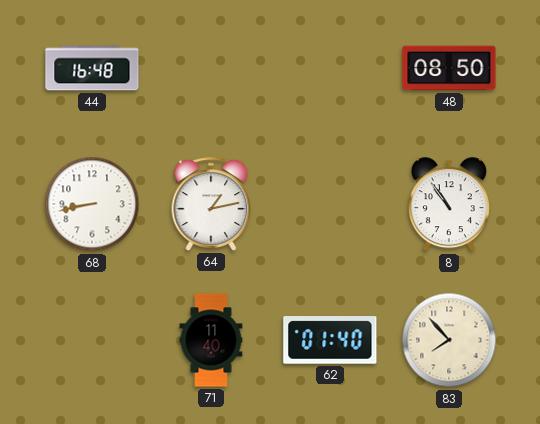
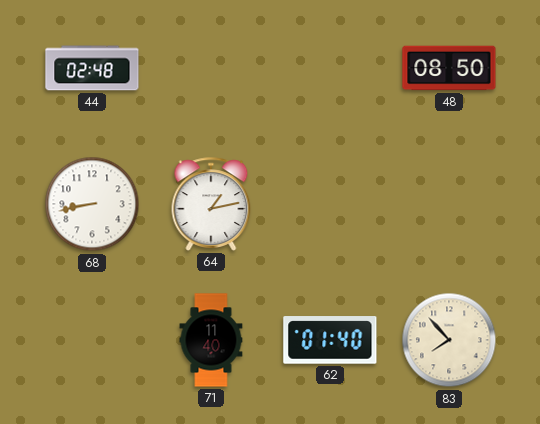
44: 16:48 -> 02:48 (92, 68)
8: 10:54 -> none (449, 205)
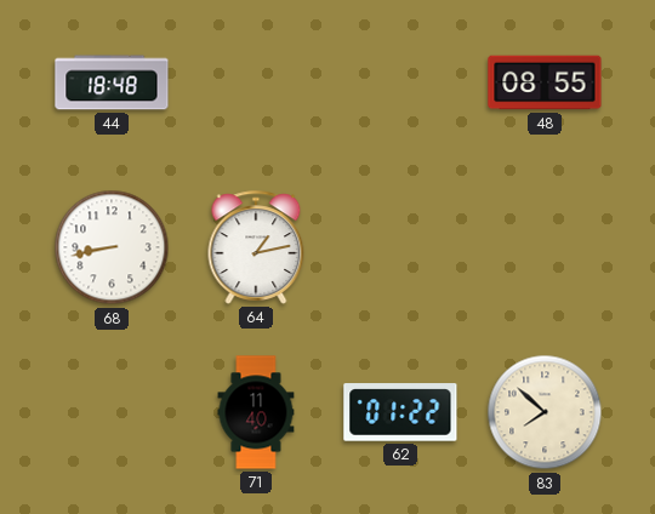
44: 02:48 -> 18:48 (112, 82)
48: 08:50 -> 08:55 (545, 82)
62: 01:40 -> 01:22 (400, 412)
83: 7:53 -> 7:52 (545, 412)
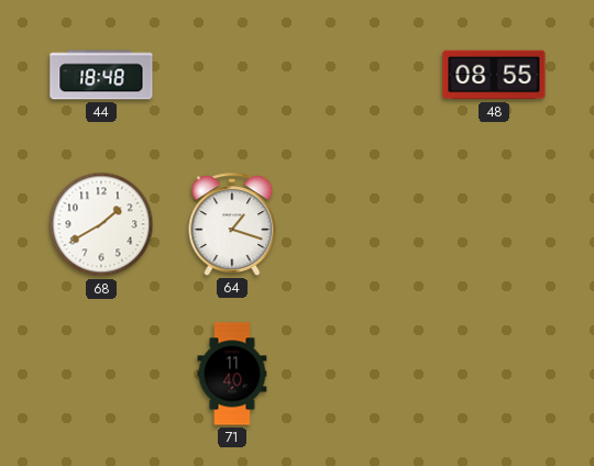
68: 8:43 -> 1:40 (101, 224)
64: 1:13 -> 1:18 (232, 224)
62: 01:22 -> none (400, 412)
83: 7:52 -> none (545, 412)
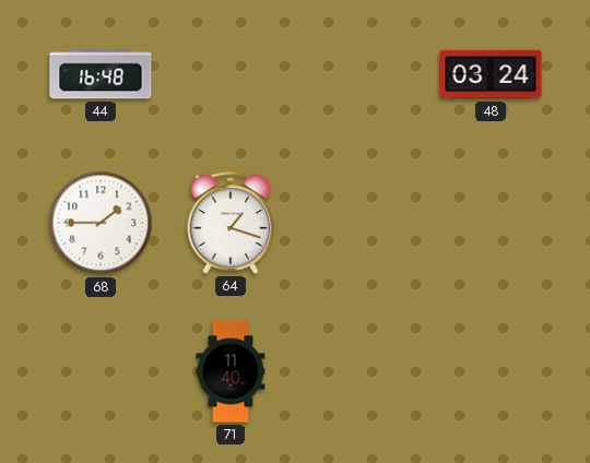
44: 18:48 -> 16:48 (101, 74)
48: 08:55 -> 03:24 (491, 74)
68: 1:40 -> 1:45 (101, 223)
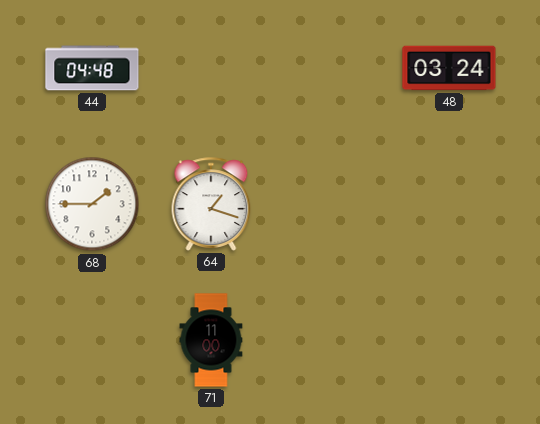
44: 16:48 -> 04:48 (92, 68)
71: 11:40 -> 11:00 (211, 340)
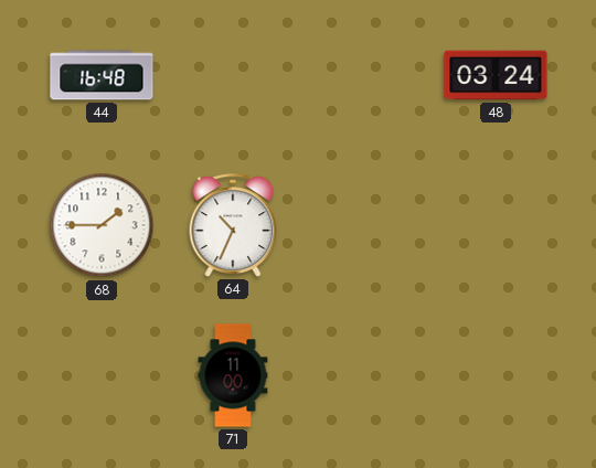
44: 04:48 -> 16:48 (102, 75)
64: 1:18 -> 10:34 (233, 225)
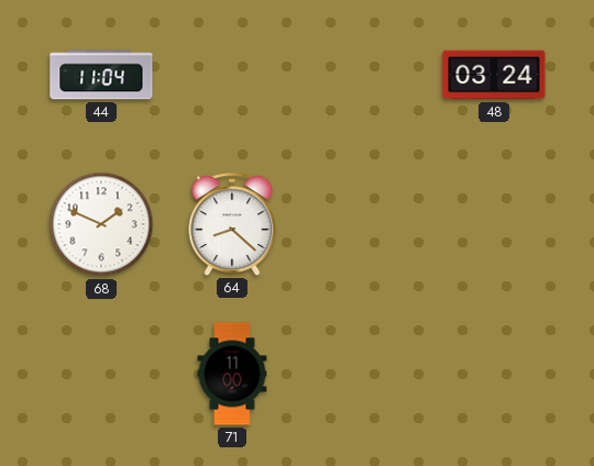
44: 16:48 -> 11:04 (101, 75)
68: 1:45 -> 1:49 (101, 224)
64: 10:34 -> 8:22 (232, 224)
